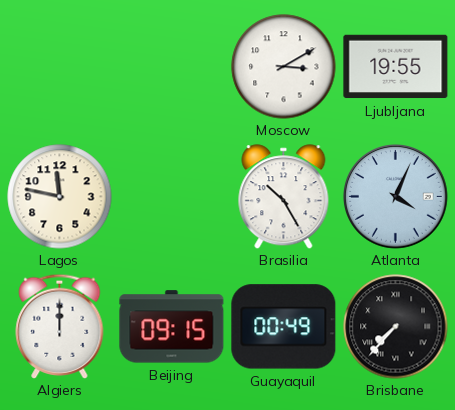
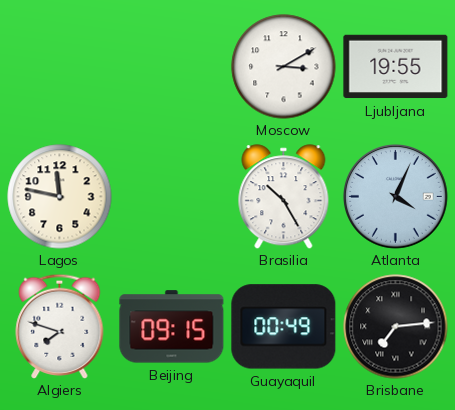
Algiers: 12:00 -> 7:48 (60, 326)
Brisbane: 7:37 -> 7:14 (396, 327)
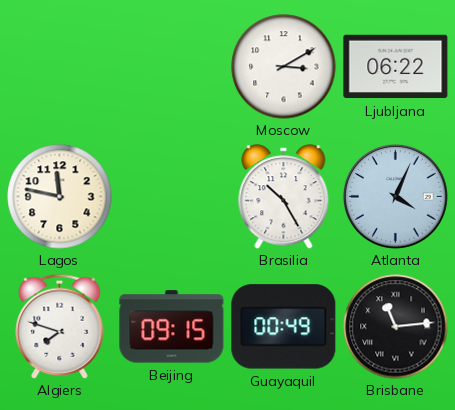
Ljubljana: 19:55 -> 06:22 (396, 67)
Brisbane: 7:14 -> 11:14 (396, 327)
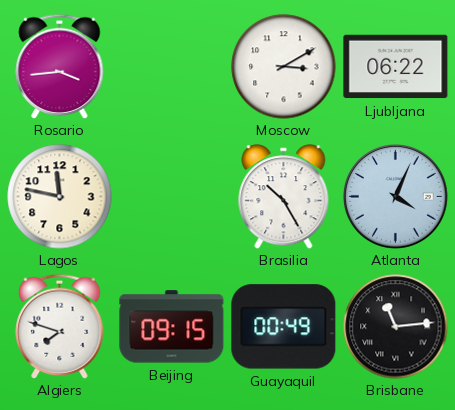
Rosario: none -> 3:44 (60, 66)
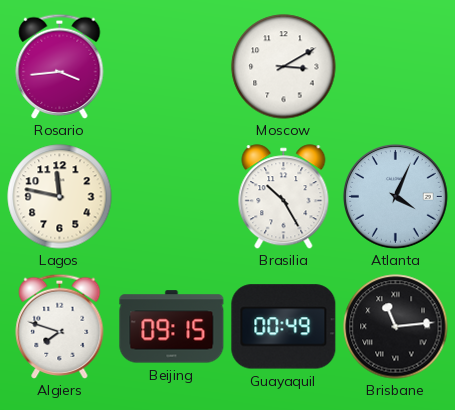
Ljubljana: 06:22 -> none (396, 67)
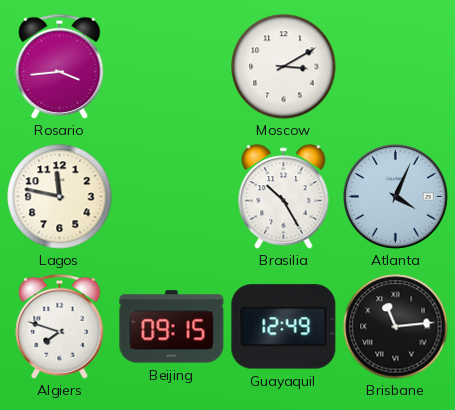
Guayaquil: 00:49 -> 12:49 (284, 327)
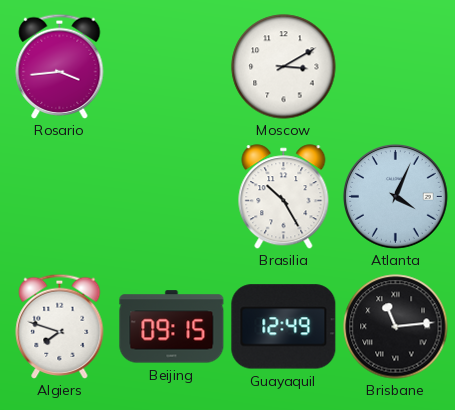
Lagos: 11:47 -> none (60, 197)
